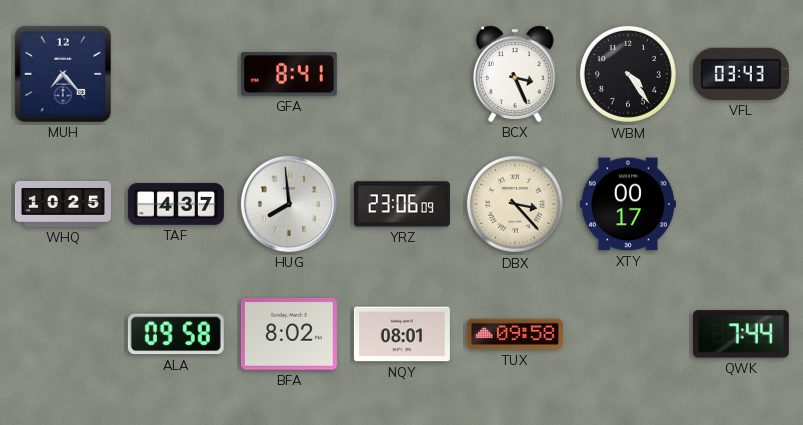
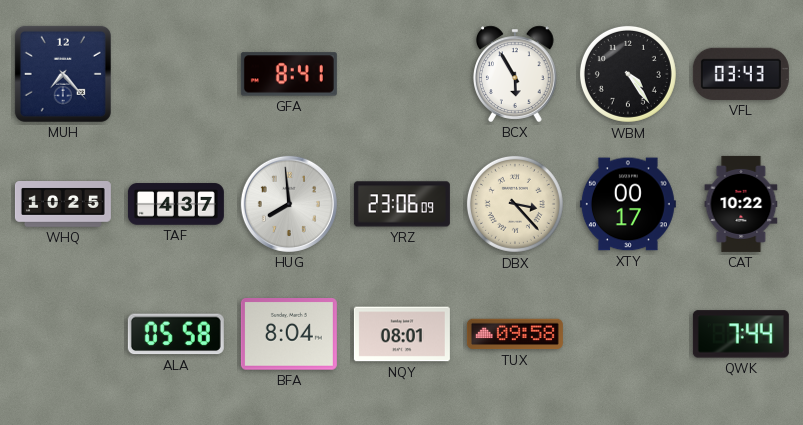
BCX: 3:26 -> 5:55 (516, 74)
CAT: none -> 10:22 (741, 204)
ALA: 09:58 -> 05:58 (176, 334)
BFA: 8:02 -> 8:04 (289, 334)
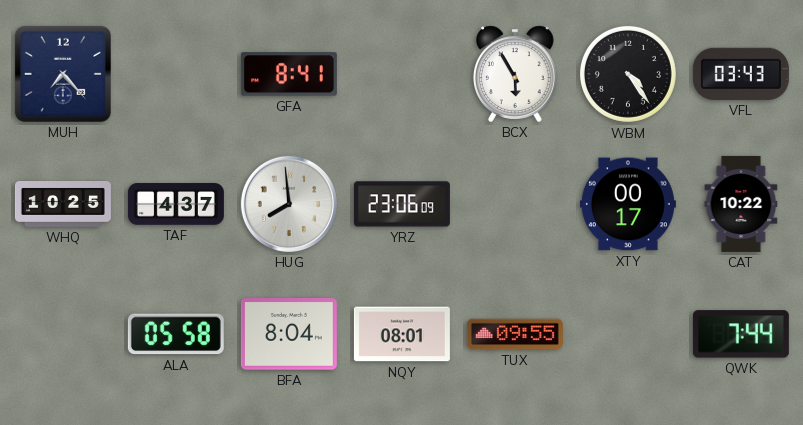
DBX: 3:23 -> none (515, 204)
TUX: 09:58 -> 09:55 (515, 334)
